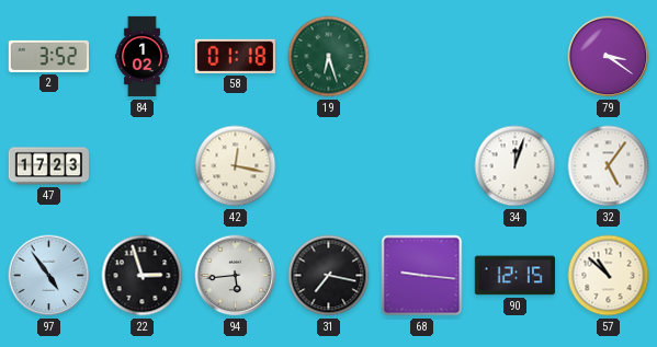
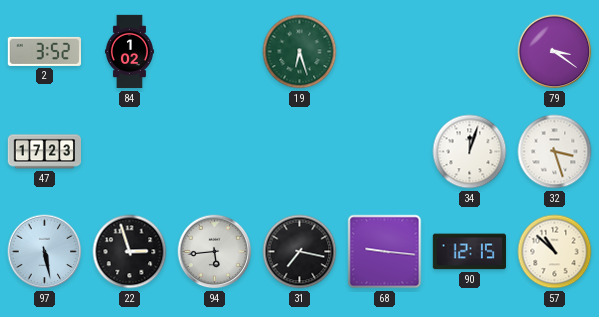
58: 01:18 -> none (235, 56)
42: 12:17 -> none (236, 166)
32: 5:06 -> 3:27 (555, 152)
97: 4:54 -> 5:28 (45, 252)
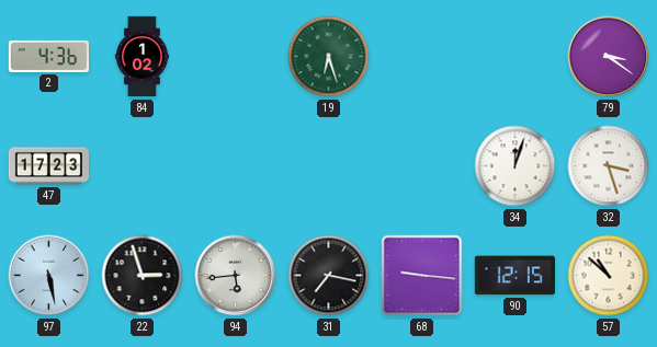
2: 3:52 -> 4:36 (48, 56)
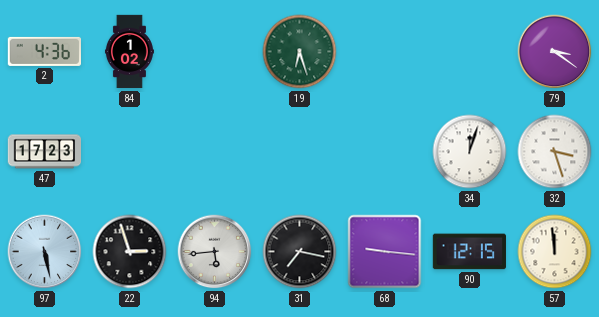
57: 10:52 -> 11:59 (555, 252)
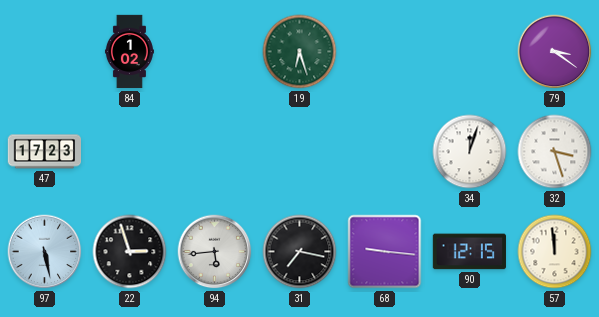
2: 4:36 -> none (44, 51)
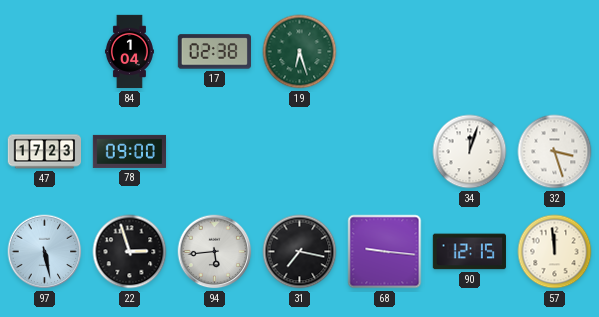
84: 1:02 -> 1:04 (129, 52)
17: none -> 02:38 (214, 52)
79: 3:21 -> none (555, 52)
78: none -> 09:00 (129, 151)
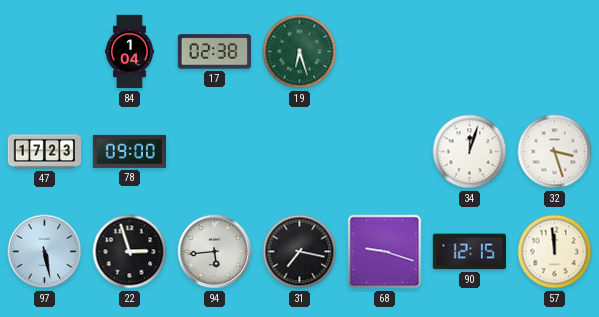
68: 9:16 -> 9:18 (385, 252)
